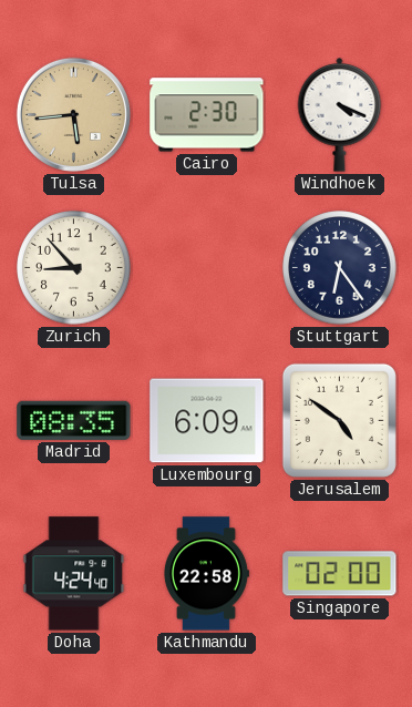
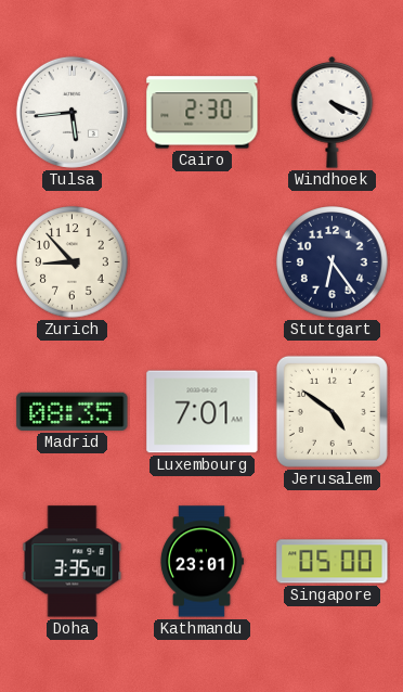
Tulsa dial: champagne -> white (71, 112)
Luxembourg: 6:09 -> 7:01 (203, 412)
Doha: 4:24 -> 3:35 (73, 562)
Kathmandu: 22:58 -> 23:01 (201, 562)
Singapore: 02:00 -> 05:00 (333, 562)
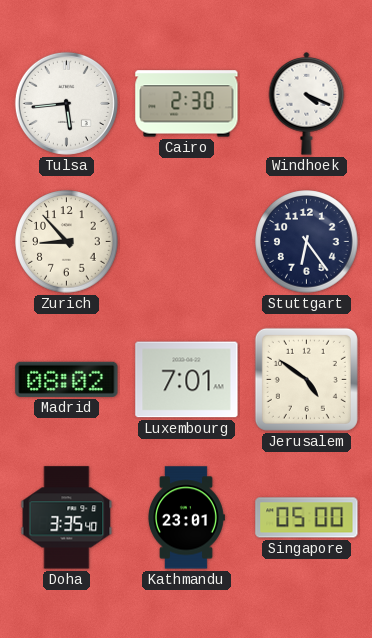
Madrid: 08:35 -> 08:02 (67, 379)
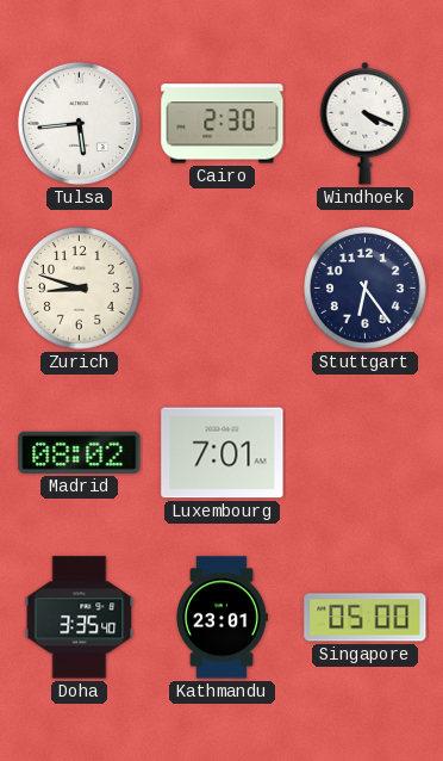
Zurich: 8:53 -> 8:48 (80, 289)
Jerusalem: 4:51 -> none (306, 379)
